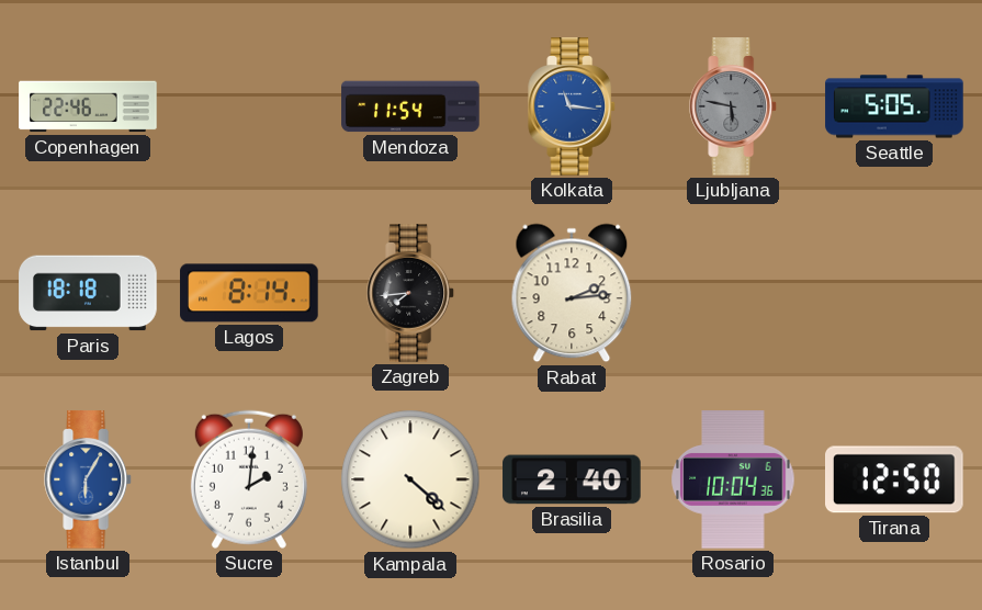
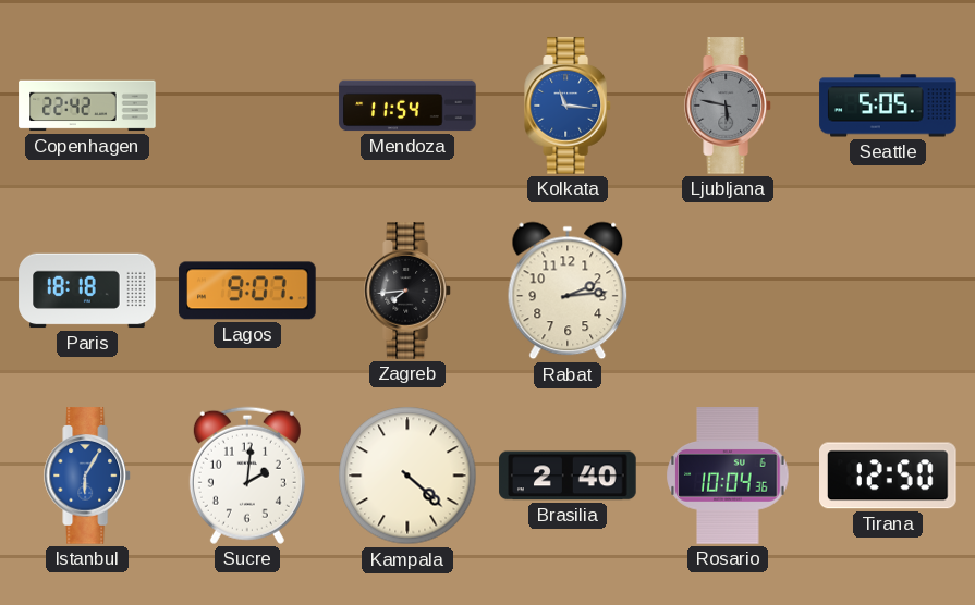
Copenhagen: 22:46 -> 22:42 (87, 106)
Lagos: 8:14 -> 9:07 (247, 291)
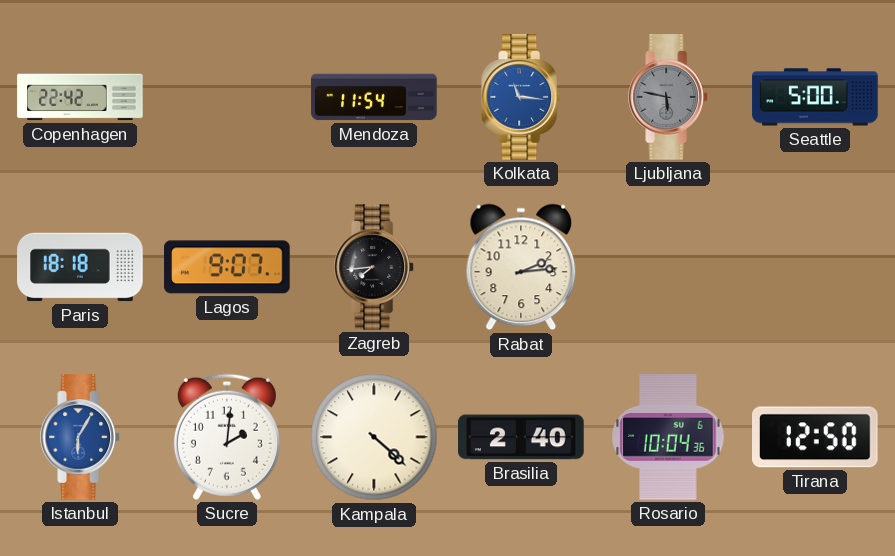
Seattle: 5:05 -> 5:00 (815, 97)
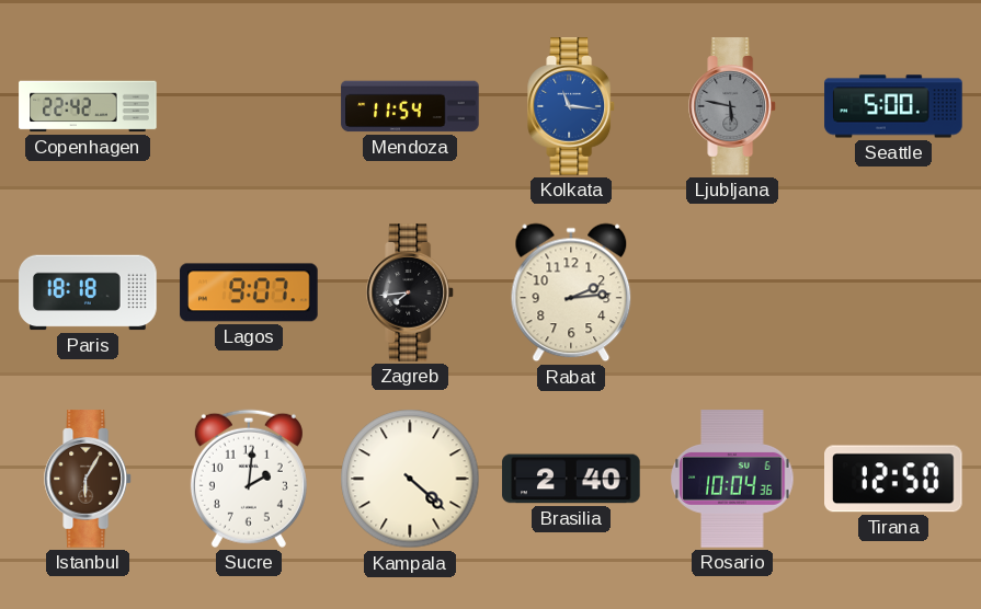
Istanbul dial: blue -> brown (89, 479)
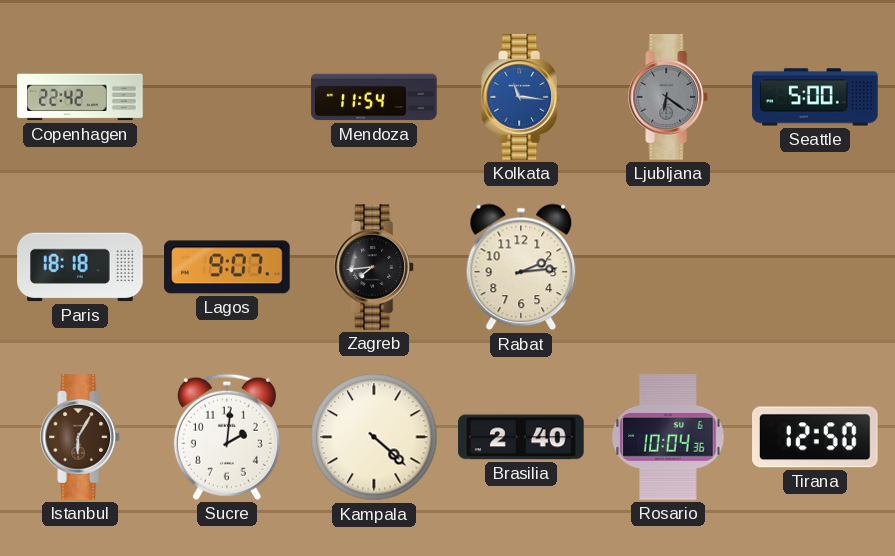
Ljubljana: 5:47 -> 6:21 (669, 97)
